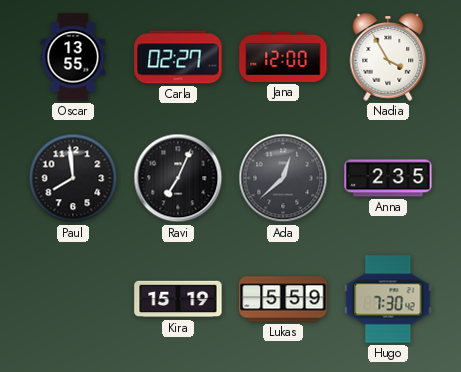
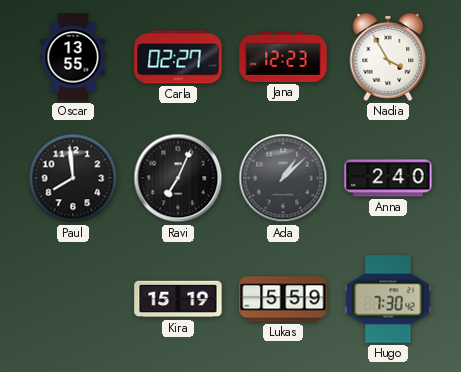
Jana: 12:00 -> 12:23 (283, 57)
Ada: 12:38 -> 1:08 (283, 178)
Anna: 2:35 -> 2:40 (388, 178)
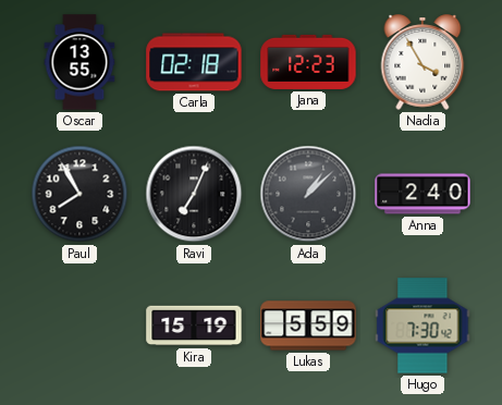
Carla: 02:27 -> 02:18 (194, 62)
Paul: 7:59 -> 7:55 (79, 194)
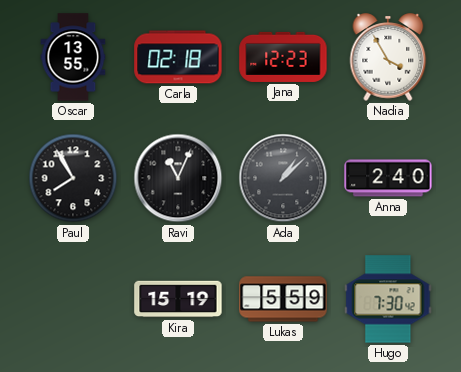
Ravi: 7:04 -> 11:04 (178, 178)
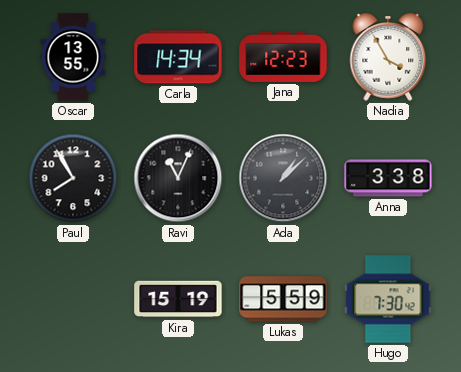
Carla: 02:18 -> 14:34 (178, 57)
Anna: 2:40 -> 3:38 (388, 178)
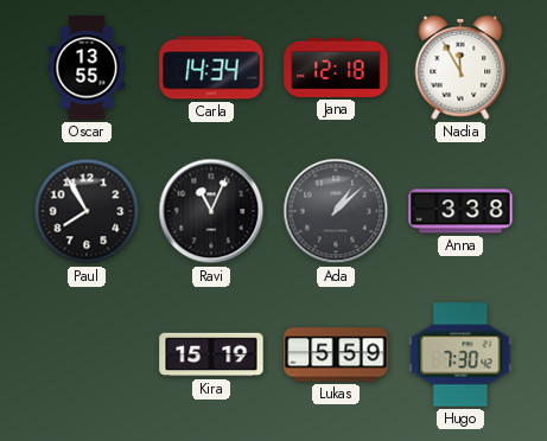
Jana: 12:23 -> 12:18 (336, 68)
Nadia: 3:55 -> 11:55 (460, 68)
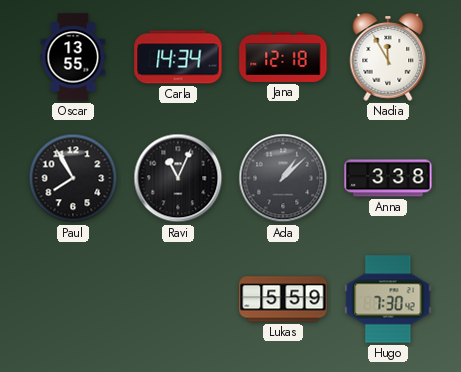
Kira: 15:19 -> none (211, 354)
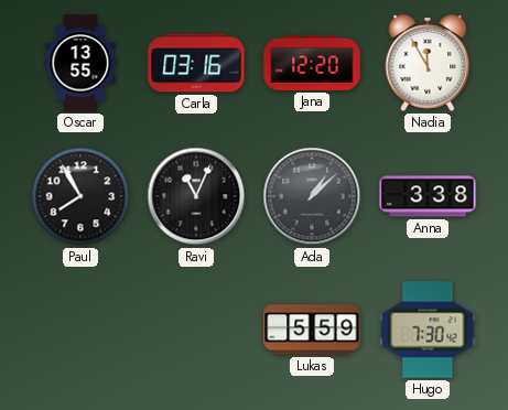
Carla: 14:34 -> 03:16 (196, 63)
Jana: 12:18 -> 12:20 (312, 63)
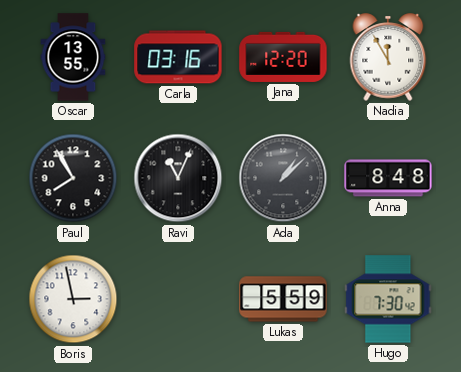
Anna: 3:38 -> 8:48 (388, 178)
Boris: none -> 2:58 (73, 299)
